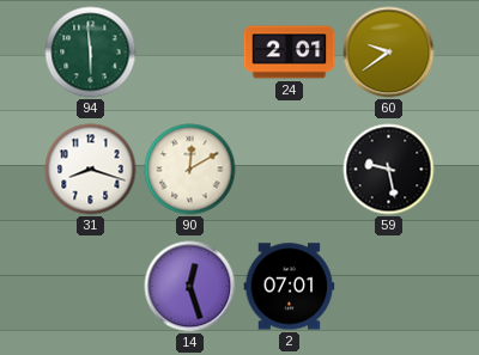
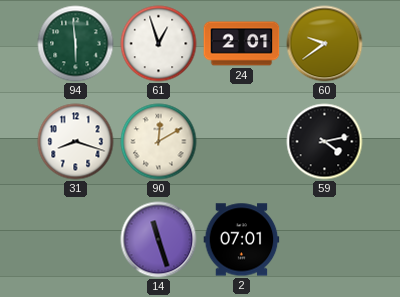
61: none -> 12:57 (159, 44)
59: 9:28 -> 4:13 (325, 142)
14: 12:27 -> 11:27 (159, 240)
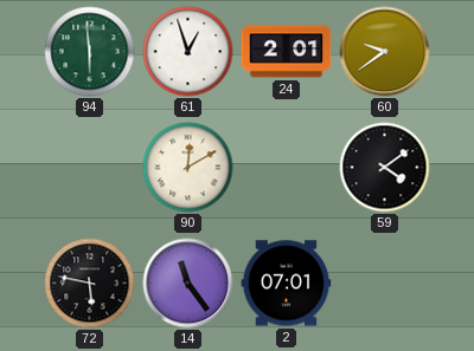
31: 8:18 -> none (76, 142)
59: 4:13 -> 4:09 (385, 168)
72: none -> 5:47 (90, 284)
14: 11:27 -> 11:24 (188, 284)
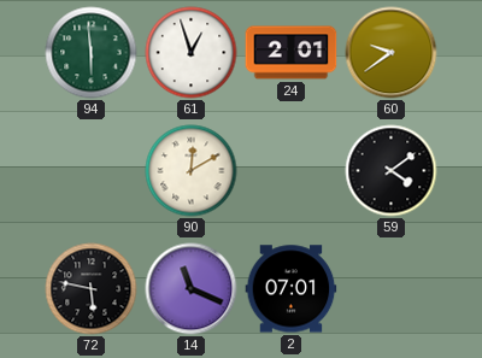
14: 11:24 -> 11:19 (192, 289)
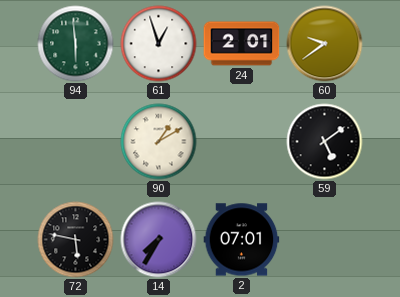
90: 12:10 -> 1:10 (159, 142)
59: 4:09 -> 5:09 (325, 142)
14: 11:19 -> 7:35 (159, 240)
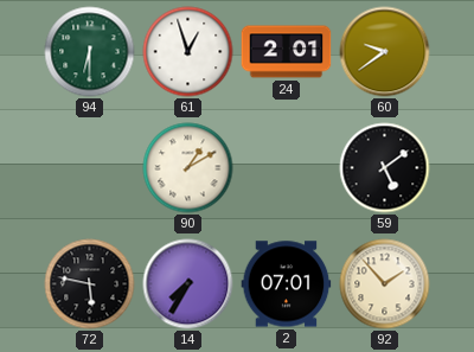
94: 5:59 -> 6:30 (90, 52)
92: none -> 1:53 (385, 284)
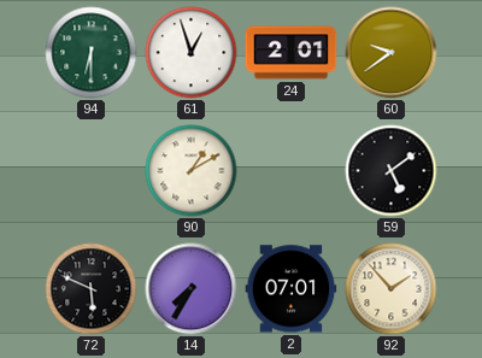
72: 5:47 -> 5:49 (92, 289)
